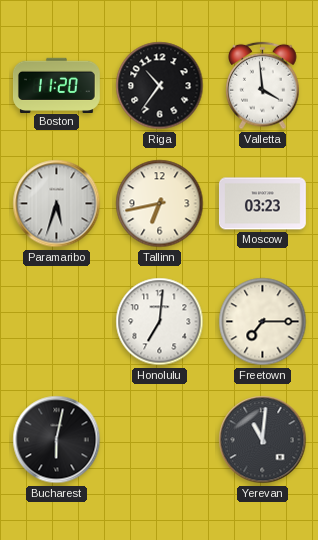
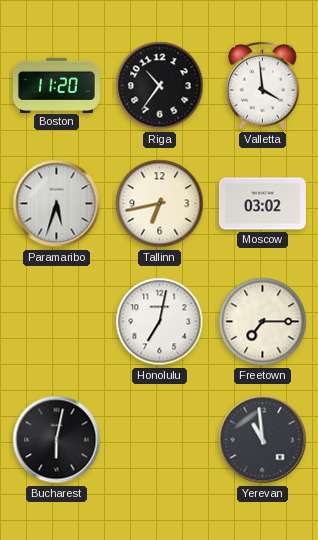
Moscow: 03:23 -> 03:02 (262, 204)
Honolulu: 7:01 -> 7:02 (160, 322)
Yerevan: 11:01 -> 10:59 (263, 440)
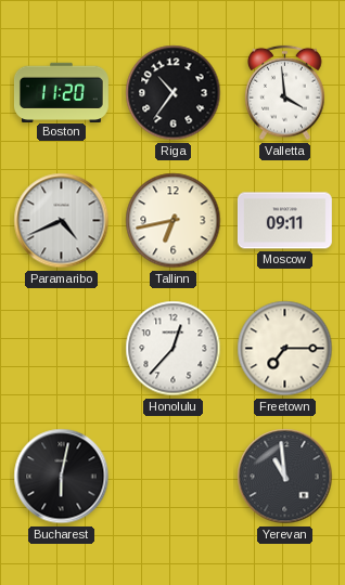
Paramaribo: 5:33 -> 4:41 (62, 221)
Moscow: 03:02 -> 09:11 (284, 221)
Honolulu: 7:02 -> 12:37 (174, 349)
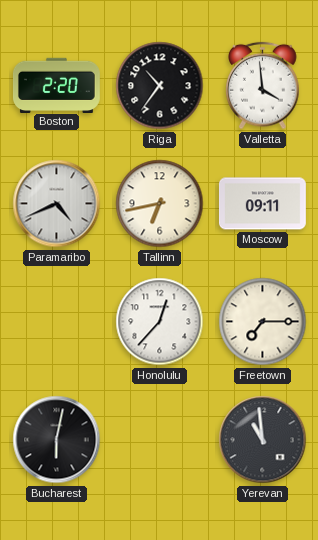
Boston: 11:20 -> 2:20 (56, 85)
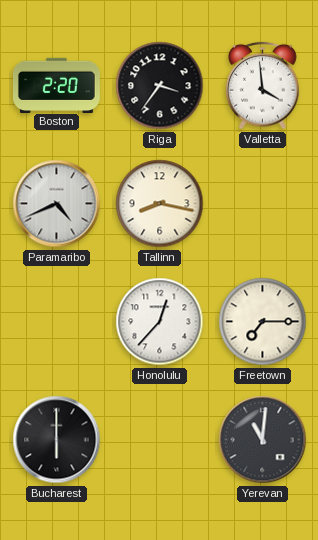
Riga: 10:36 -> 3:36 (160, 86)
Tallinn: 6:43 -> 8:17 (160, 204)
Moscow: 09:11 -> none (262, 204)
Bucharest: 6:02 -> 6:00 (57, 440)
Yerevan: 10:59 -> 11:01 (263, 440)
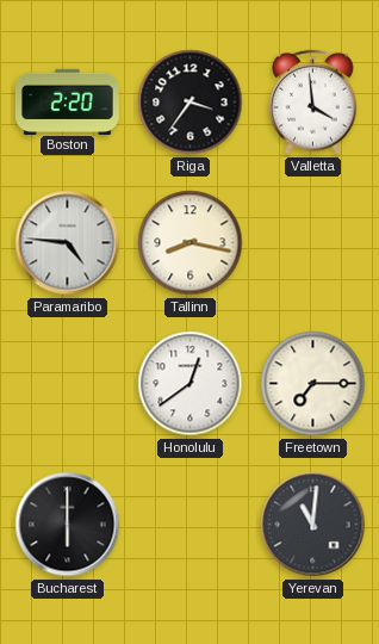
Paramaribo: 4:41 -> 4:46 (68, 243)
Honolulu: 12:37 -> 12:39 (191, 384)
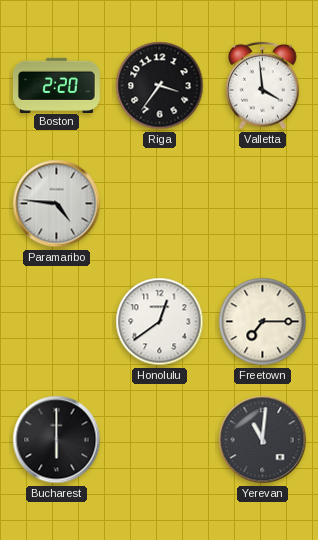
Tallinn: 8:17 -> none (191, 243)
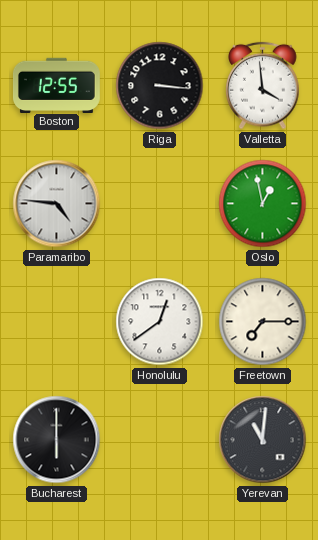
Boston: 2:20 -> 12:55 (56, 85)
Riga: 3:36 -> 3:16 (160, 86)
Oslo: none -> 12:58 (263, 204)
